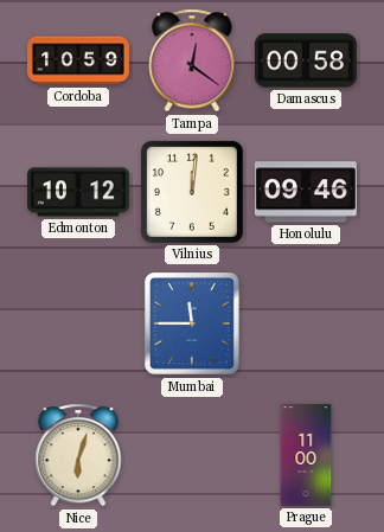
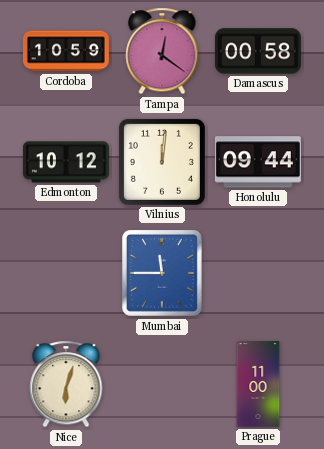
Honolulu: 09:46 -> 09:44 (258, 162)
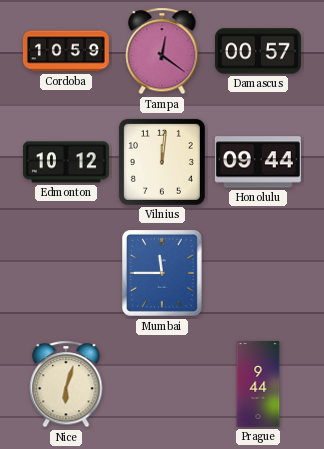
Damascus: 00:58 -> 00:57 (258, 51)
Prague: 11:00 -> 9:44 (258, 384)
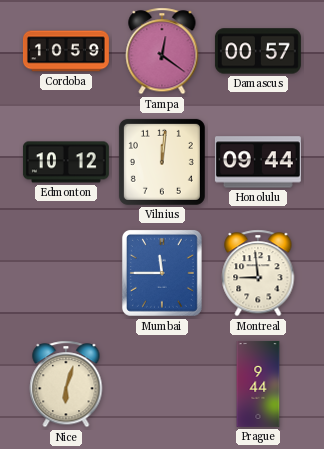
Montreal: none -> 8:59 (258, 273)
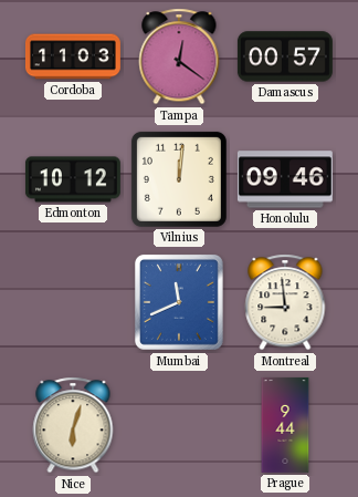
Cordoba: 10:59 -> 11:03 (73, 56)
Honolulu: 09:44 -> 09:46 (285, 179)
Mumbai: 11:45 -> 11:41 (179, 302)
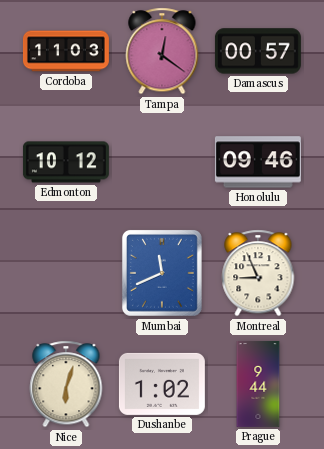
Vilnius: 12:01 -> none (179, 179)
Montreal: 8:59 -> 8:56 (258, 273)
Dushanbe: none -> 1:02 (162, 384)
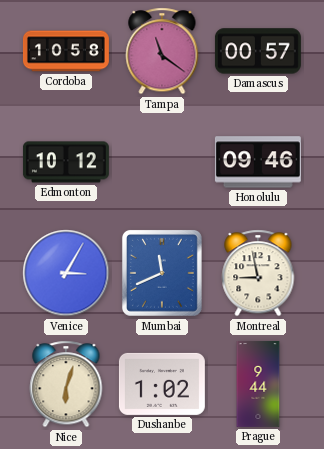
Cordoba: 11:03 -> 10:58 (66, 51)
Tampa: 12:21 -> 11:21 (162, 51)
Venice: none -> 3:05 (66, 273)
Montreal: 8:56 -> 8:58 (258, 273)
